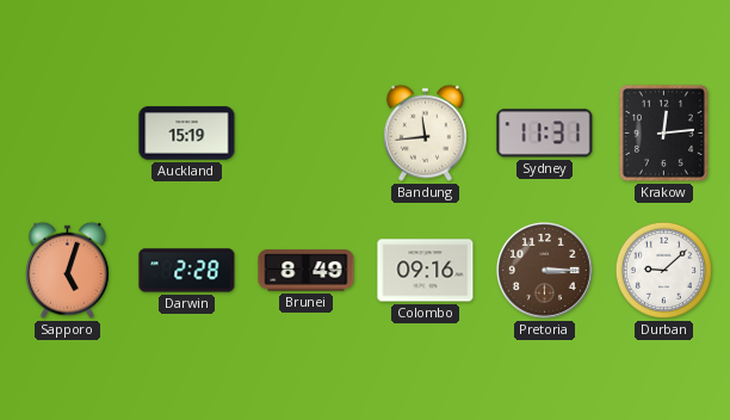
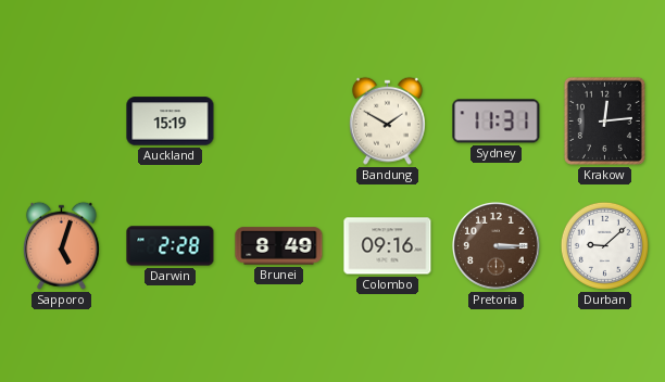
Bandung: 11:44 -> 1:50 (387, 120)
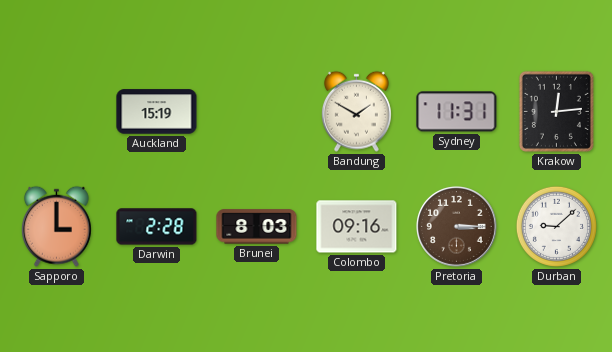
Sapporo: 5:03 -> 3:00 (56, 226)
Brunei: 8:49 -> 8:03 (257, 227)
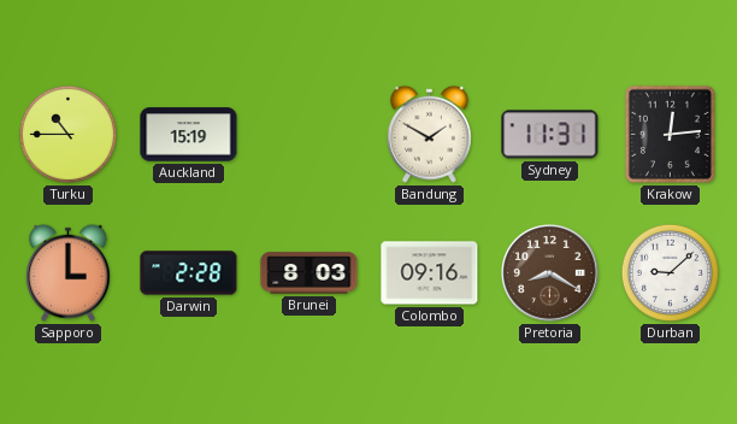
Turku: none -> 10:45 (67, 134)
Pretoria: 3:15 -> 8:20 (549, 272)
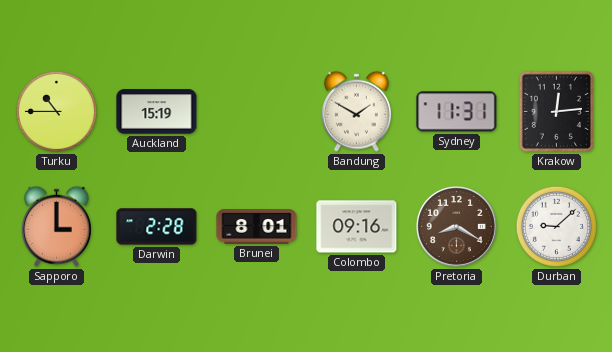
Brunei: 8:03 -> 8:01 (257, 227)
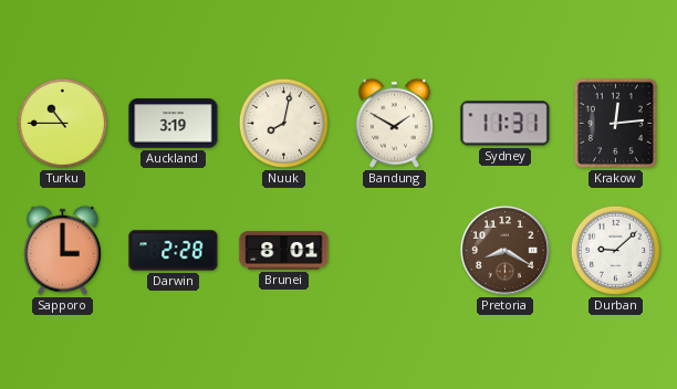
Auckland: 15:19 -> 3:19 (174, 124)
Nuuk: none -> 8:02 (283, 123)
Colombo: 09:16 -> none (357, 227)
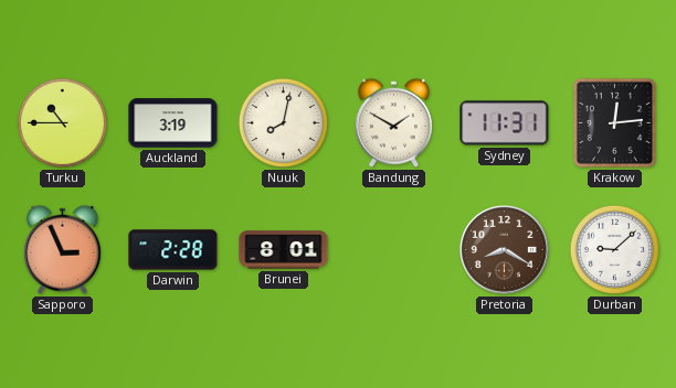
Sapporo: 3:00 -> 2:56 (62, 249)
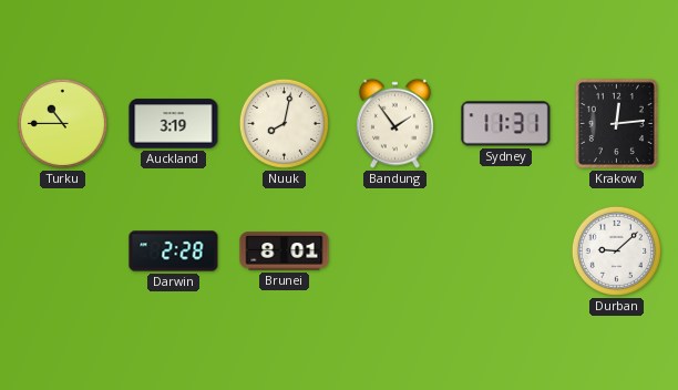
Bandung: 1:50 -> 1:54 (394, 123)
Sapporo: 2:56 -> none (62, 249)
Pretoria: 8:20 -> none (504, 249)
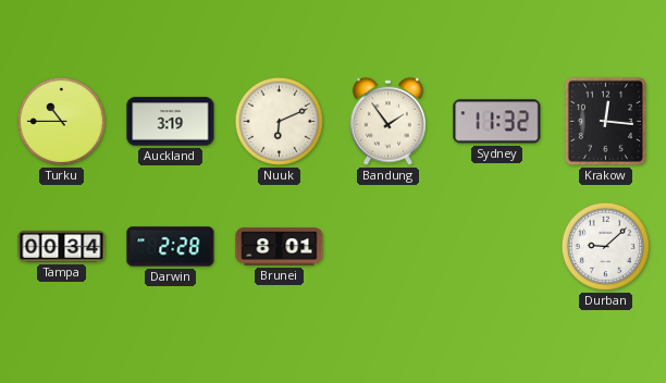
Nuuk: 8:02 -> 6:11 (279, 121)
Sydney: 11:31 -> 11:32 (497, 122)
Krakow: 12:14 -> 12:16 (605, 121)
Tampa: none -> 00:34 (62, 246)
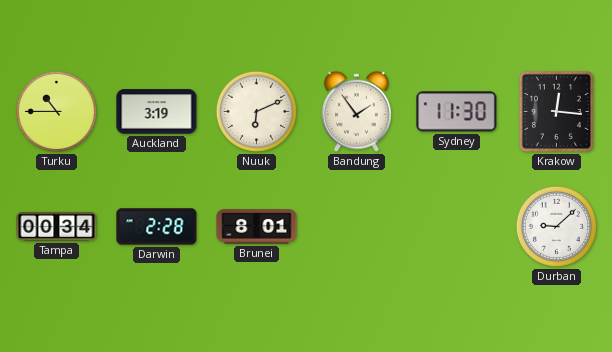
Sydney: 11:32 -> 11:30 (457, 112)
